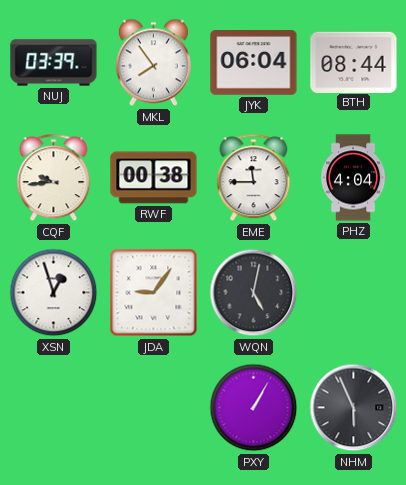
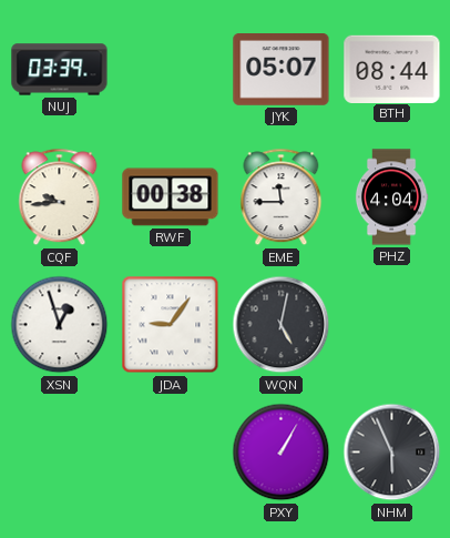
MKL: 7:54 -> none (153, 63)
JYK: 06:04 -> 05:07 (282, 70)
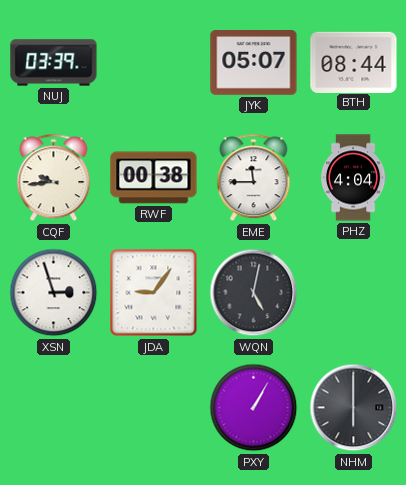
XSN: 12:57 -> 2:57 (54, 293)
NHM: 5:56 -> 6:00 (354, 408)
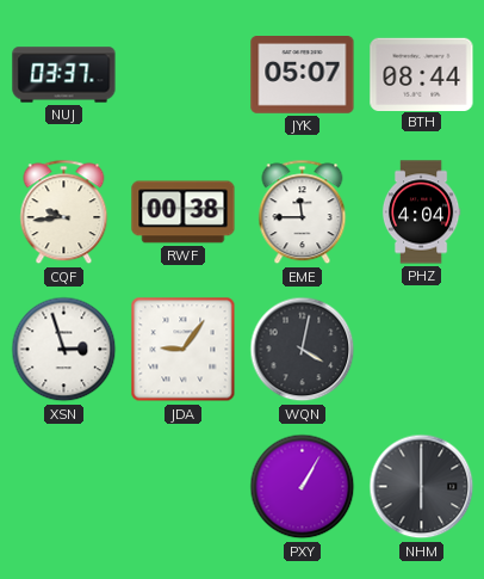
NUJ: 03:39 -> 03:37 (64, 75)
WQN: 5:02 -> 4:02 (303, 350)
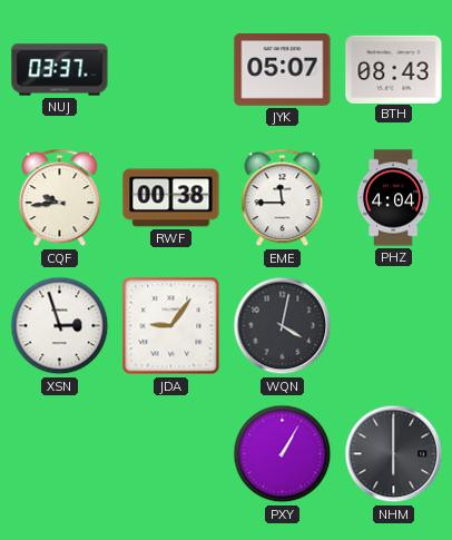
BTH: 08:44 -> 08:43 (394, 69)
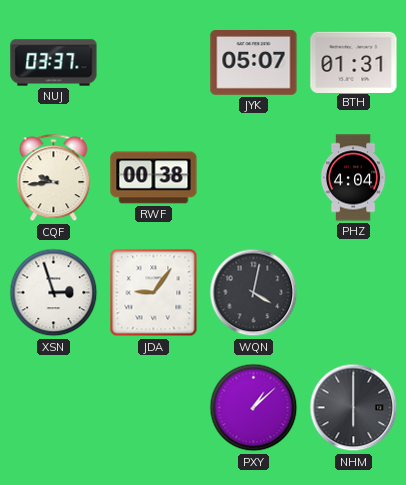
BTH: 08:43 -> 01:31 (354, 62)
EME: 11:45 -> none (283, 198)
PXY: 1:05 -> 1:08 (254, 408)
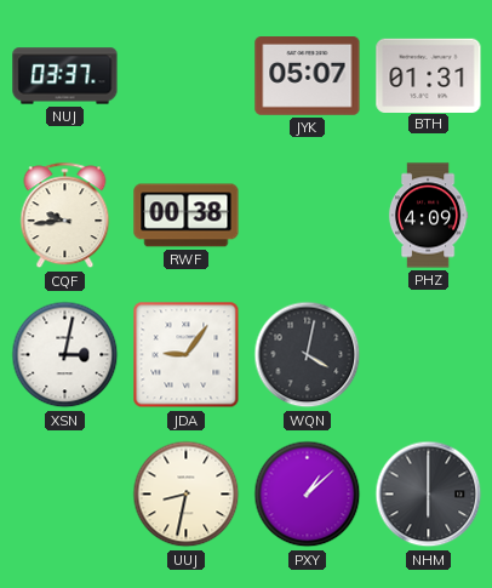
PHZ: 4:04 -> 4:09 (428, 216)
XSN: 2:57 -> 3:02 (65, 355)
UUJ: none -> 8:32 (187, 495)
